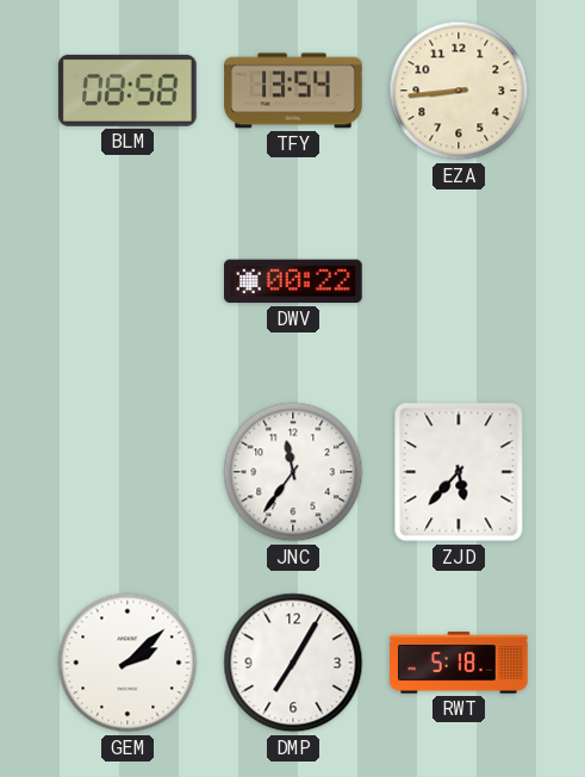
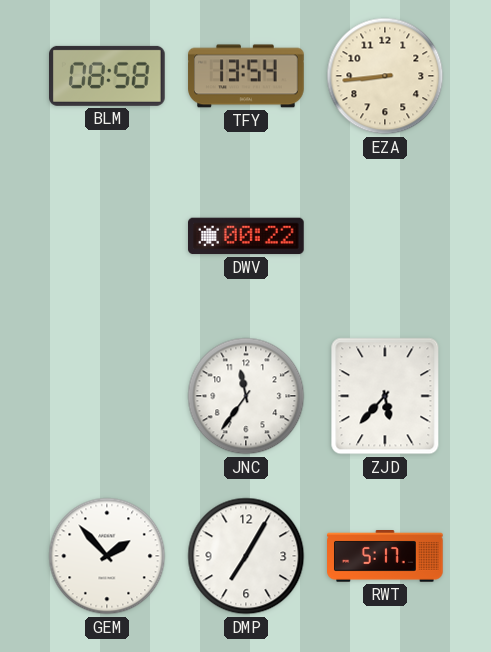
GEM: 2:08 -> 1:53 (107, 556)
RWT: 5:18 -> 5:17 (385, 556)
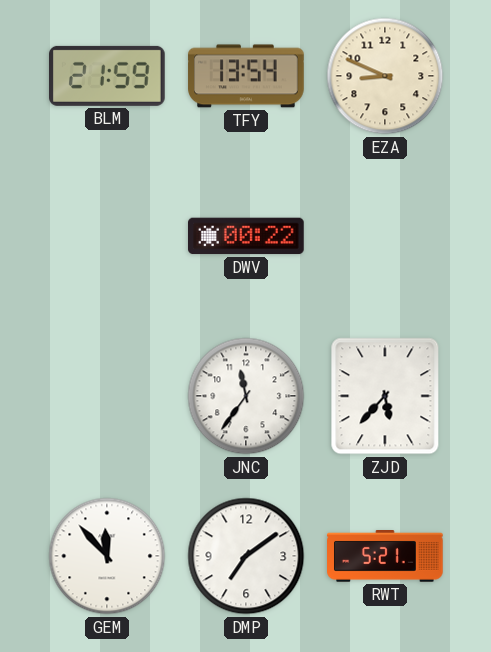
BLM: 08:58 -> 21:59 (108, 76)
EZA: 8:44 -> 8:49 (385, 76)
GEM: 1:53 -> 11:53 (107, 556)
DMP: 7:05 -> 7:09 (246, 556)
RWT: 5:17 -> 5:21 (385, 556)
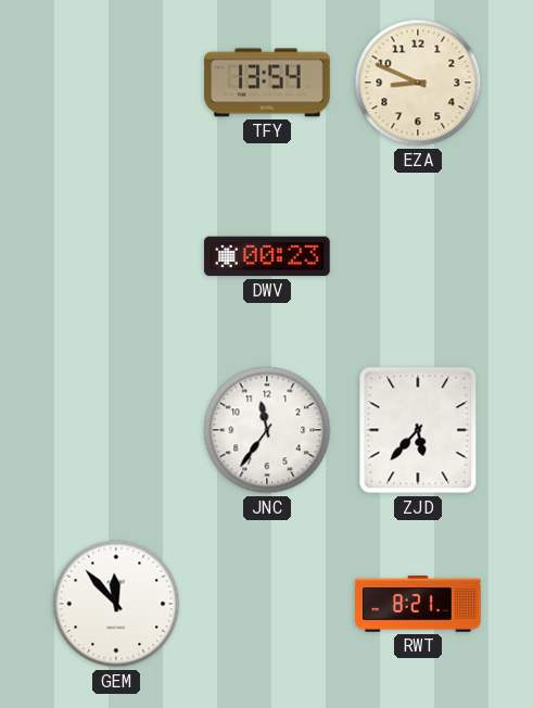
BLM: 21:59 -> none (108, 76)
DWV: 00:22 -> 00:23 (267, 256)
DMP: 7:09 -> none (246, 556)
RWT: 5:21 -> 8:21 (418, 604)
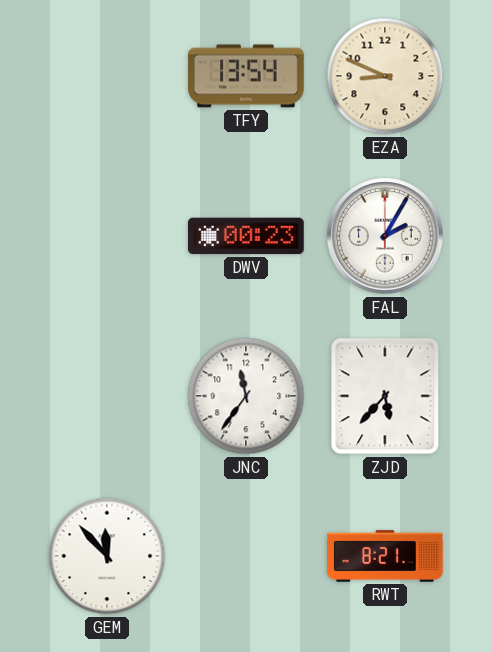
FAL: none -> 2:05 (385, 236)
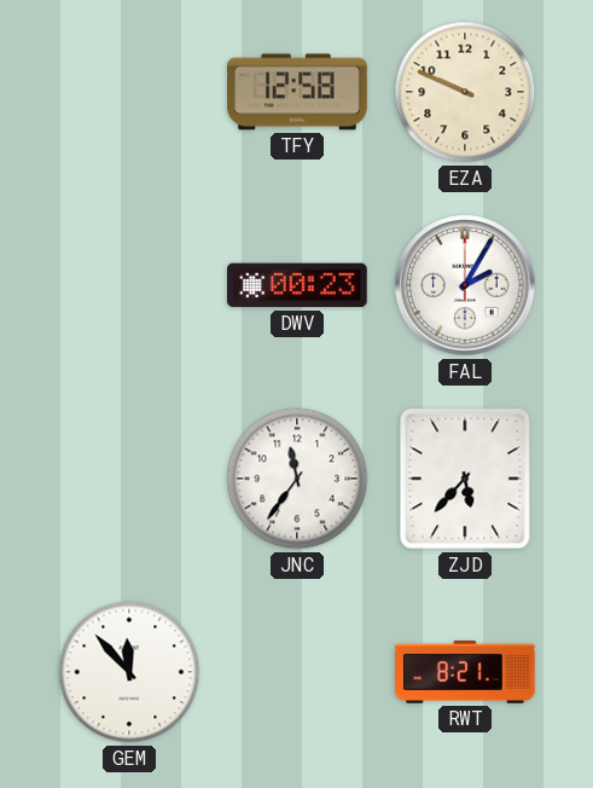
TFY: 13:54 -> 12:58 (297, 92)
EZA: 8:49 -> 9:49 (465, 92)
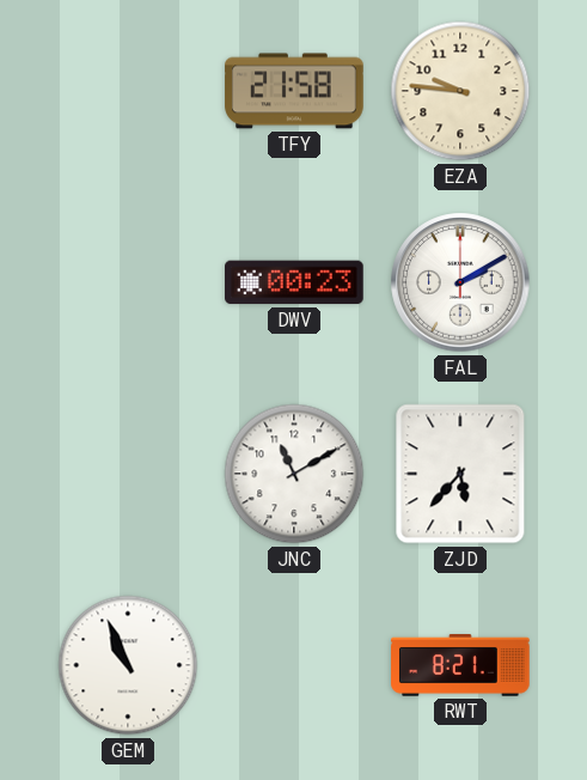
TFY: 12:58 -> 21:58 (294, 91)
EZA: 9:49 -> 9:46 (460, 91)
FAL: 2:05 -> 2:10 (460, 282)
JNC: 11:36 -> 11:10 (294, 474)
GEM: 11:53 -> 10:56 (128, 665)
